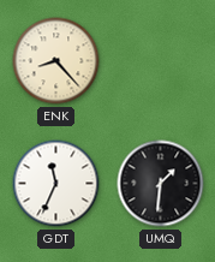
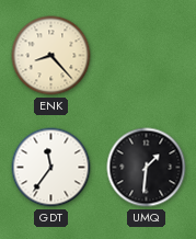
GDT: 11:34 -> 11:36 (51, 168)
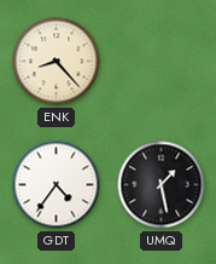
GDT: 11:36 -> 4:36 (57, 185)
UMQ: 1:31 -> 1:28 (162, 185)
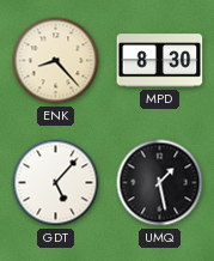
MPD: none -> 8:30 (160, 61)
GDT: 4:36 -> 5:07 (56, 183)
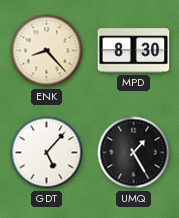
UMQ: 1:28 -> 1:25 (134, 153)
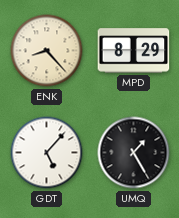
MPD: 8:30 -> 8:29 (134, 51)
